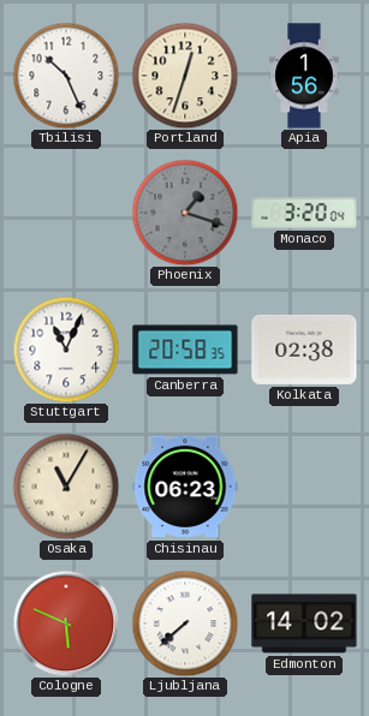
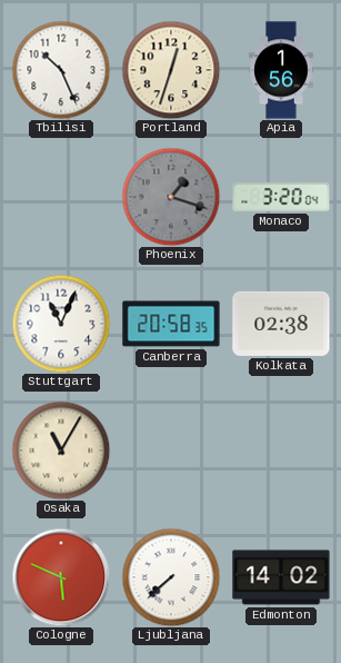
Chisinau: 06:23 -> none (185, 487)
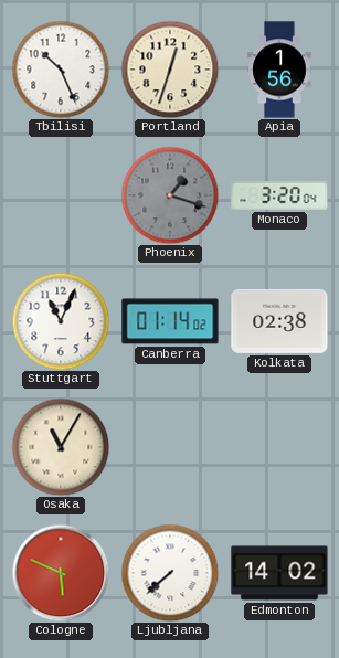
Canberra: 20:58 -> 01:14 (170, 321)
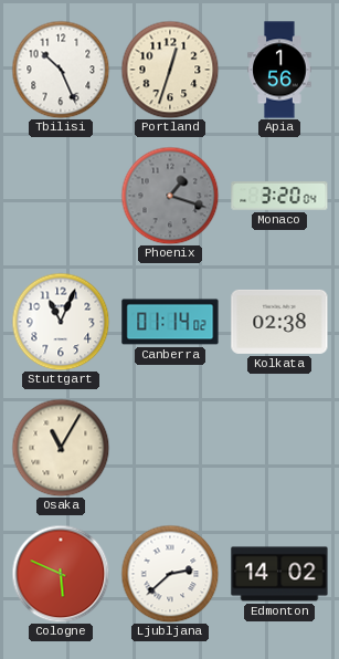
Ljubljana: 7:38 -> 2:38 (170, 574)
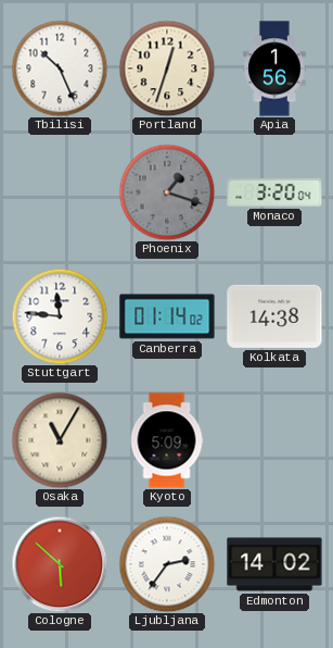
Stuttgart: 11:04 -> 11:46 (60, 316)
Kolkata: 02:38 -> 14:38 (274, 316)
Kyoto: none -> 5:09 (167, 440)
Cologne: 5:49 -> 5:52 (60, 564)
Ljubljana: 2:38 -> 2:36 (167, 564)
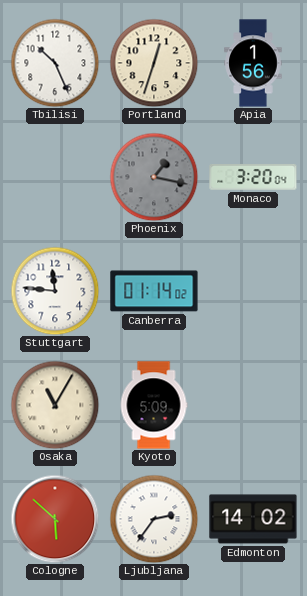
Phoenix: 1:18 -> 1:17 (154, 177)
Kolkata: 14:38 -> none (274, 316)
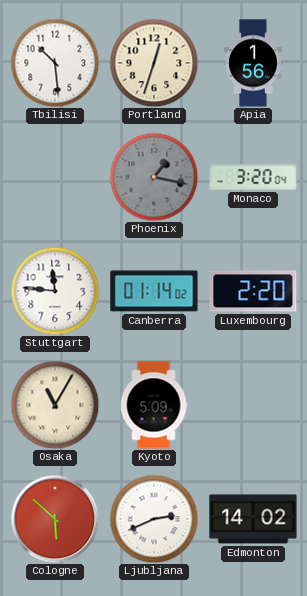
Tbilisi: 10:26 -> 10:29 (55, 63)
Luxembourg: none -> 2:20 (253, 291)
Ljubljana: 2:36 -> 2:41 (154, 519)
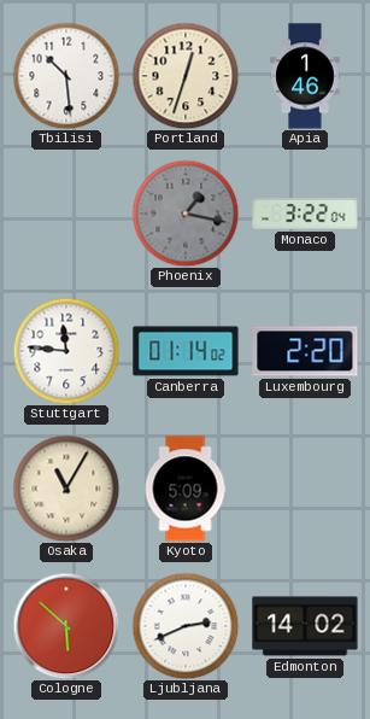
Apia: 1:56 -> 1:46 (305, 76)
Monaco: 3:20 -> 3:22 (305, 214)
